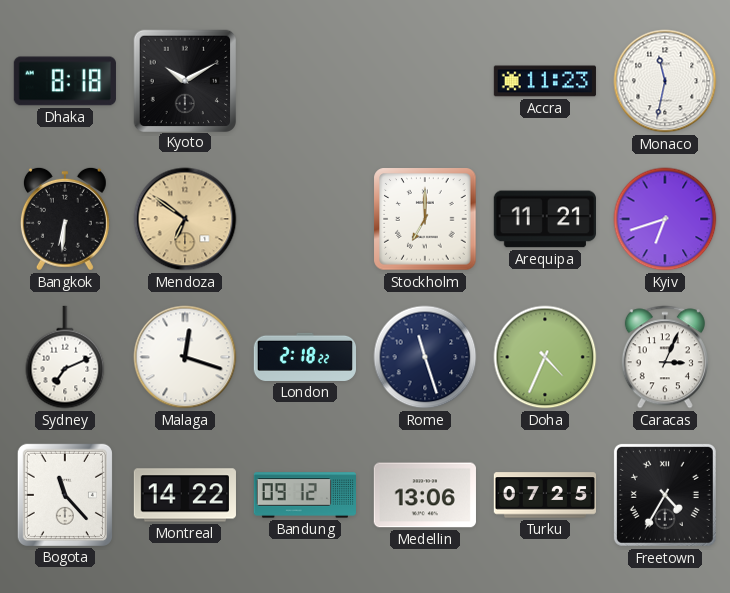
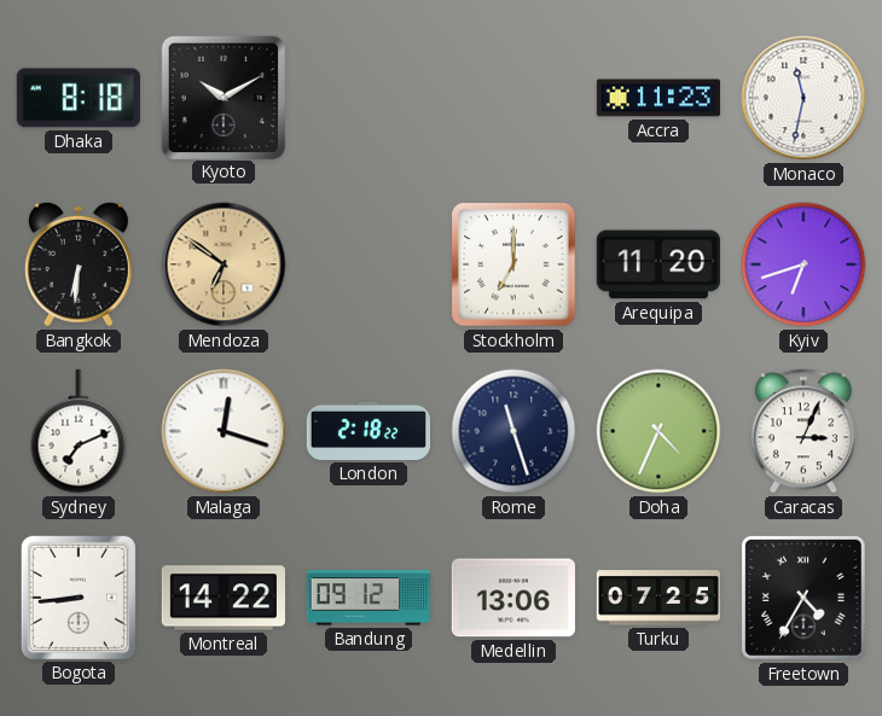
Arequipa: 11:21 -> 11:20 (658, 264)
Bogota: 11:23 -> 8:44 (79, 598)
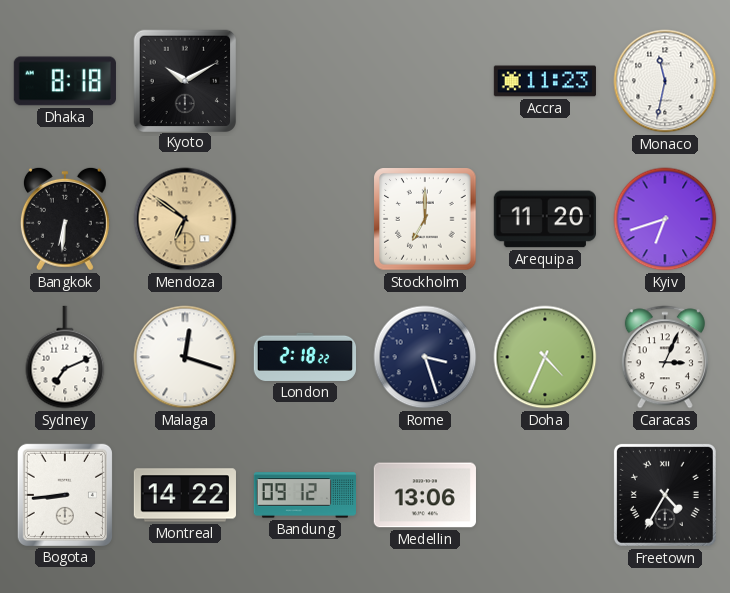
Rome: 11:27 -> 3:27 (425, 357)
Turku: 07:25 -> none (657, 598)
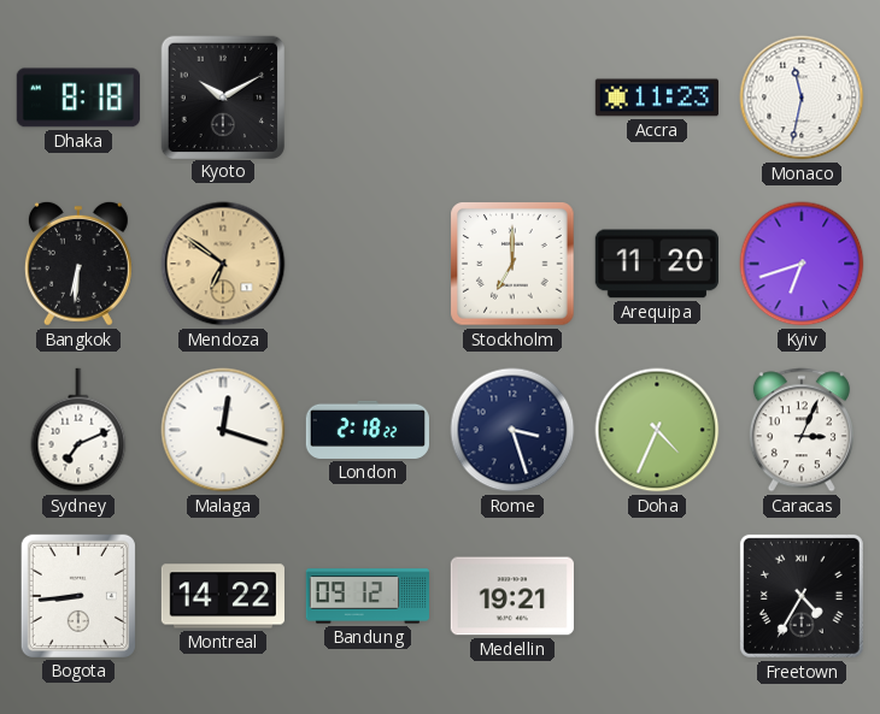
Medellin: 13:06 -> 19:21 (512, 596)
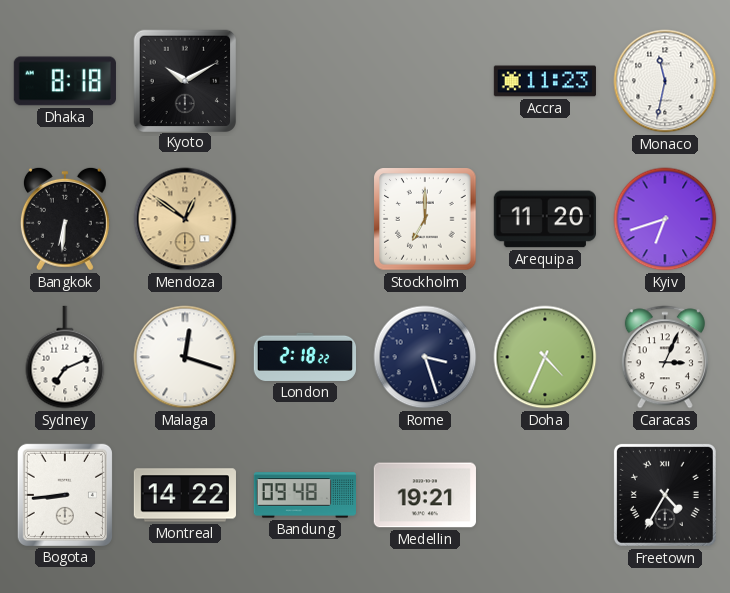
Mendoza: 6:51 -> 12:51 (185, 219)
Bandung: 09:12 -> 09:48 (304, 495)
